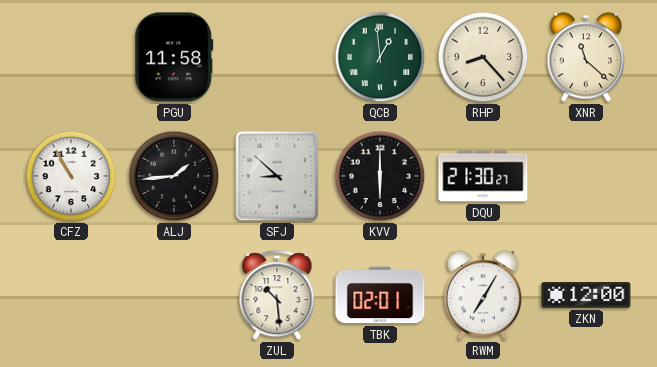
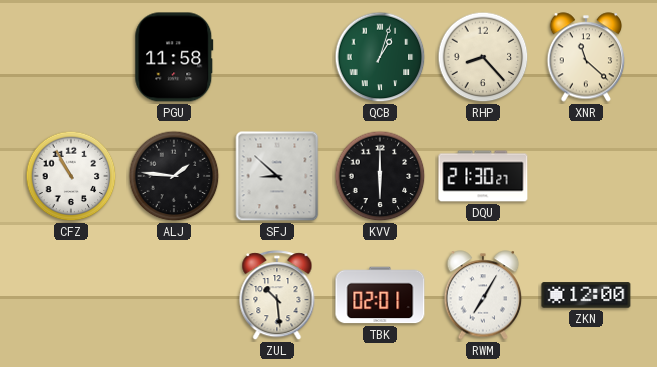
QCB: 12:59 -> 1:03 (380, 57)
ALJ: 1:44 -> 1:46 (174, 176)
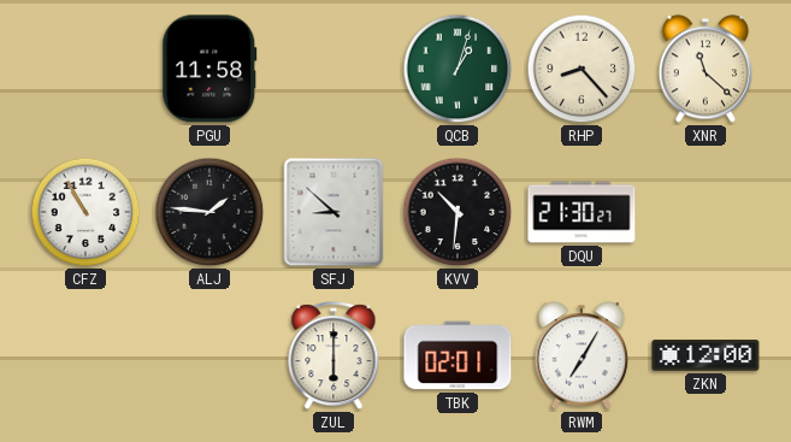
KVV: 6:00 -> 10:31 (458, 212)
ZUL: 10:29 -> 6:00 (333, 356)
